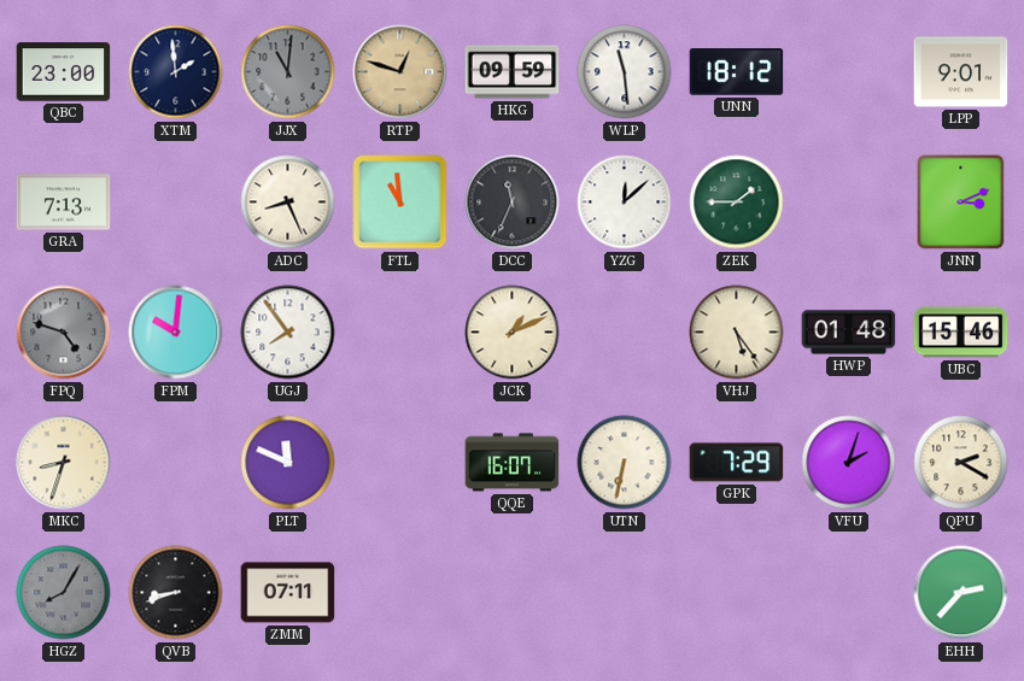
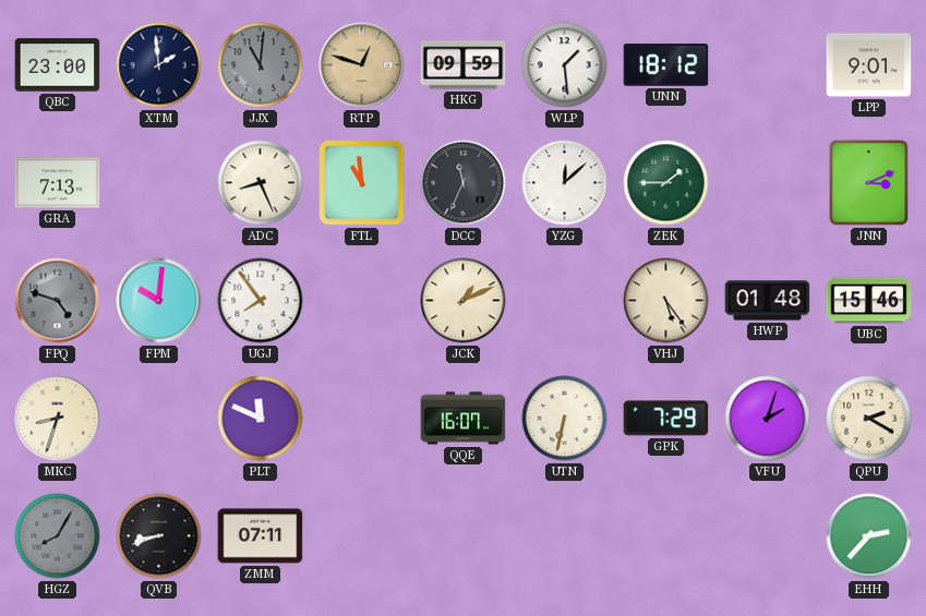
WLP: 11:29 -> 1:29 (565, 65)
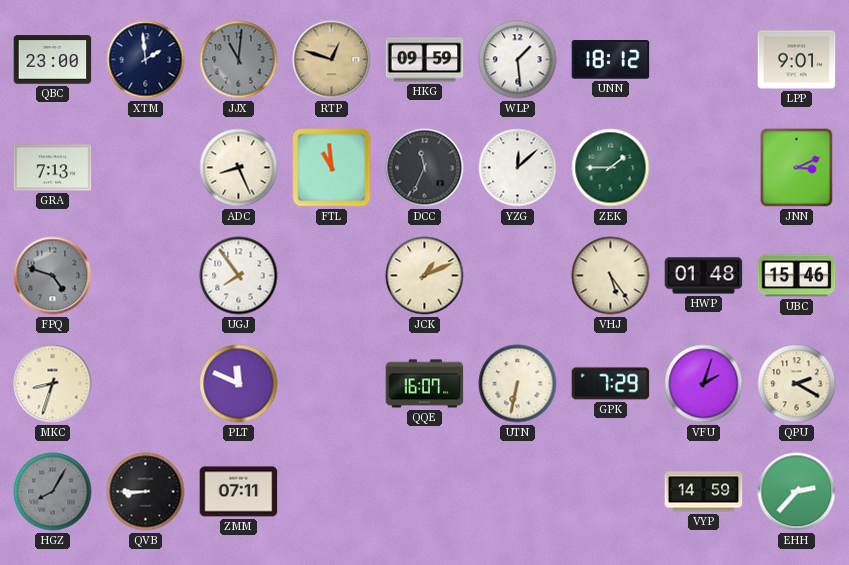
FPM: 10:01 -> none (159, 301)
QVB: 8:42 -> 8:45 (146, 492)
VYP: none -> 14:59 (704, 492)
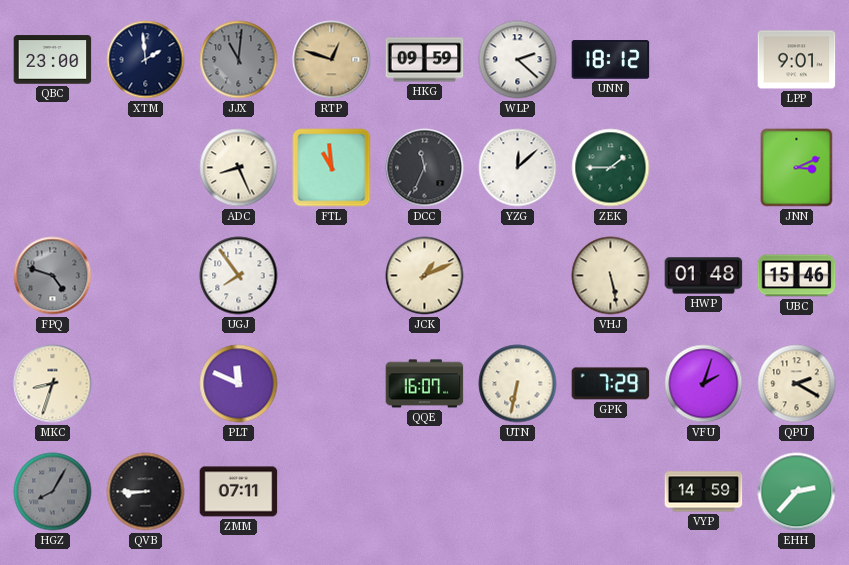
WLP: 1:29 -> 2:22 (518, 60)
GRA: 7:13 -> none (53, 168)
VHJ: 5:24 -> 5:28 (611, 276)
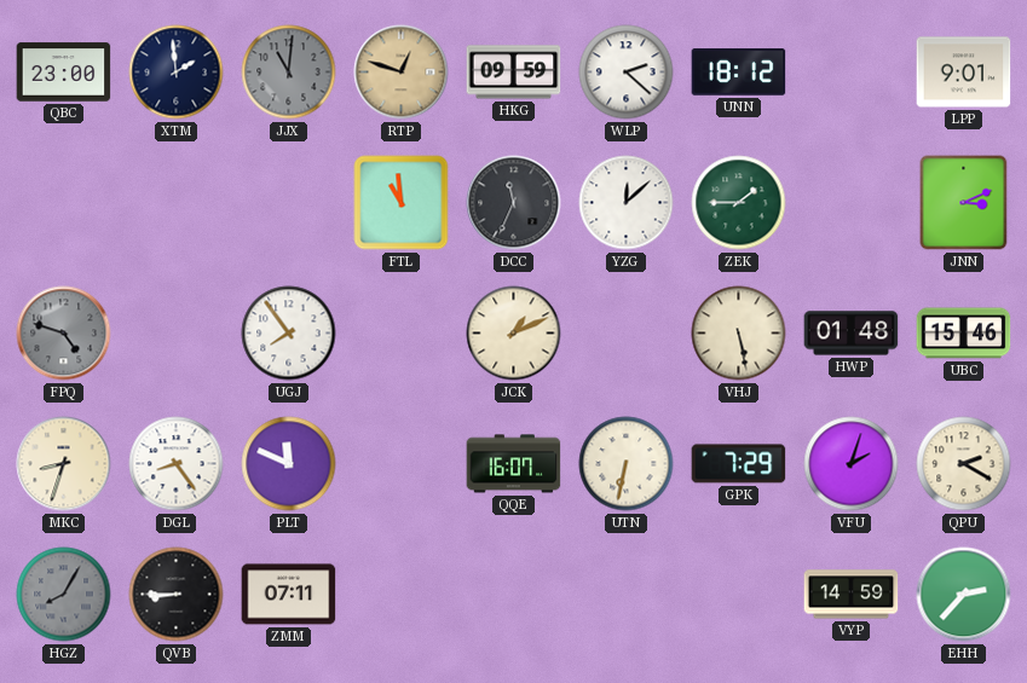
ADC: 8:26 -> none (239, 168)
DGL: none -> 8:24 (177, 464)
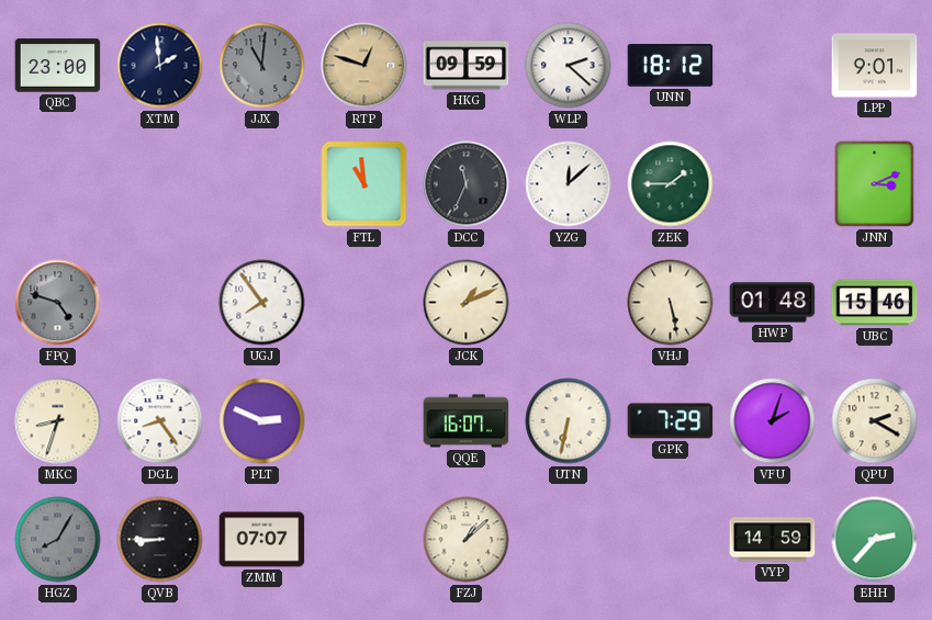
PLT: 11:49 -> 2:49 (262, 421)
ZMM: 07:11 -> 07:07 (262, 540)
FZJ: none -> 1:08 (467, 540)
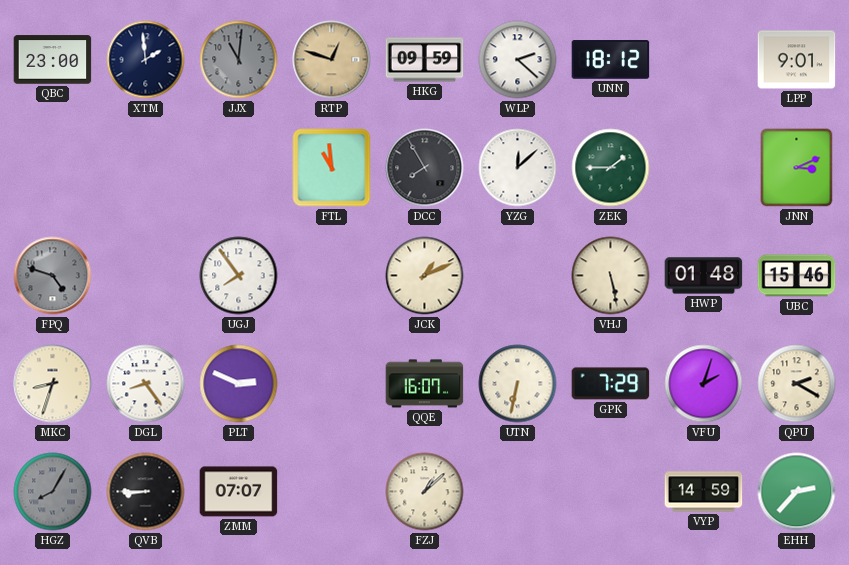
DCC: 11:34 -> 7:55 (425, 168)
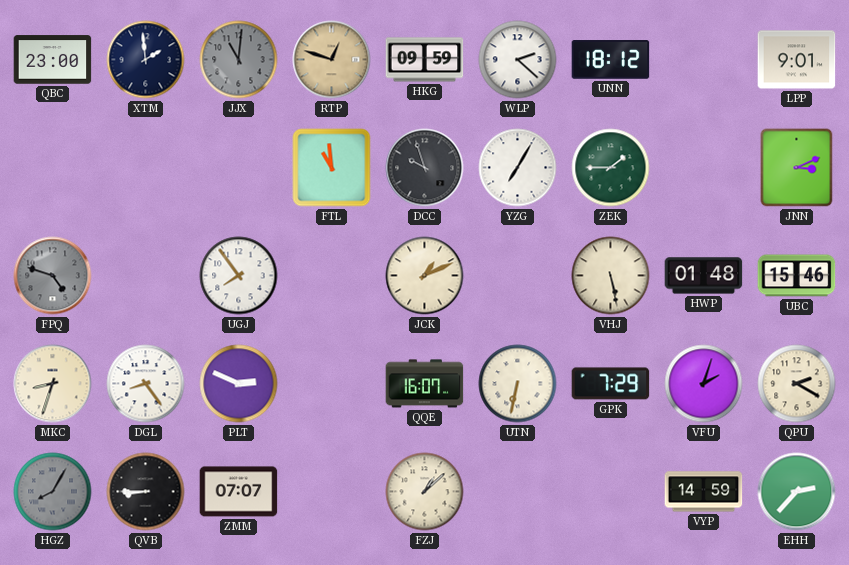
DCC: 7:55 -> 9:57 (425, 168)
YZG: 12:08 -> 7:05 (518, 168)
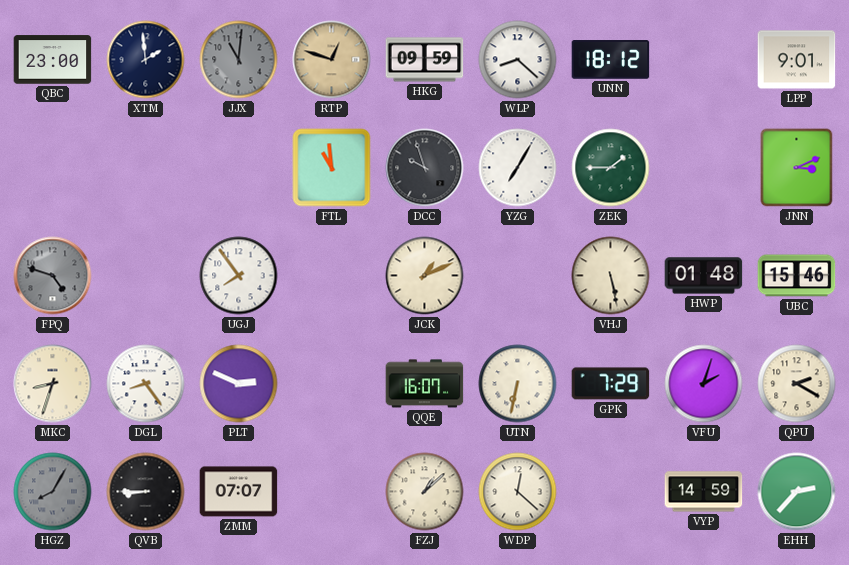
WLP: 2:22 -> 8:22 (518, 60)
WDP: none -> 12:22 (518, 492)
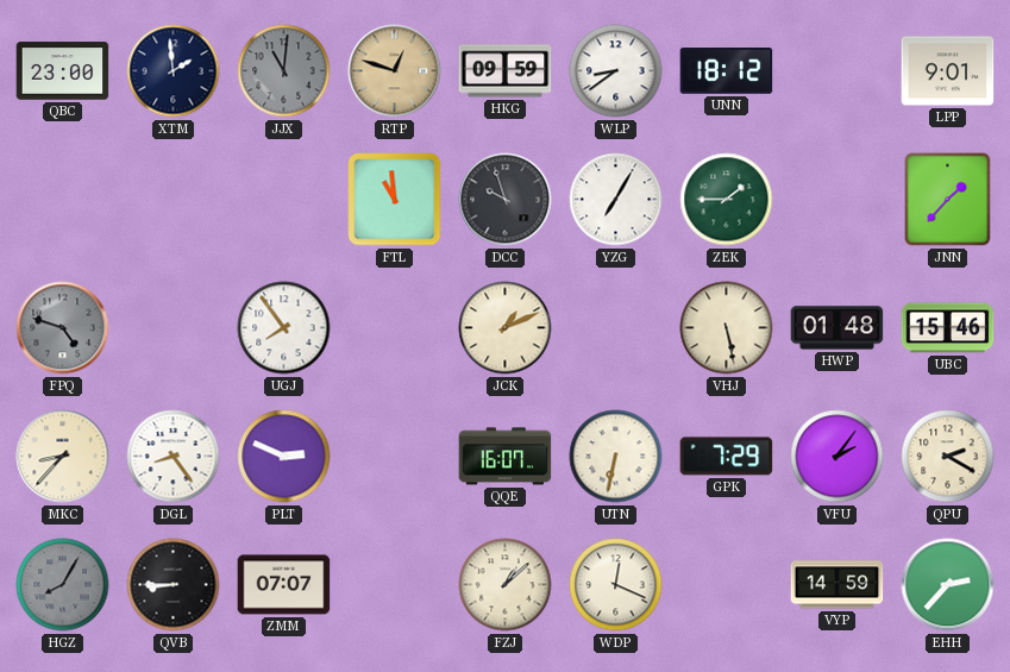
WLP: 8:22 -> 8:39 (616, 71)
JNN: 3:11 -> 1:37 (948, 200)
MKC: 8:33 -> 8:37 (63, 457)
VFU: 2:03 -> 2:06 (838, 457)
WDP: 12:22 -> 12:19 (616, 585)
